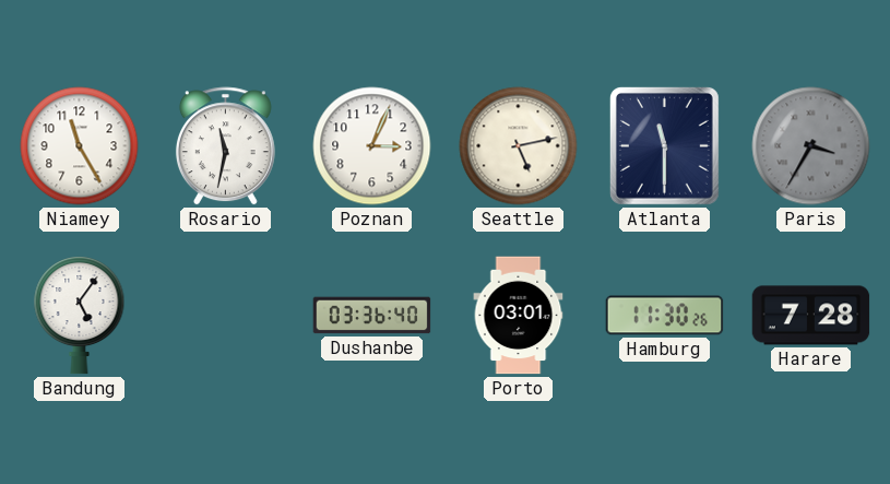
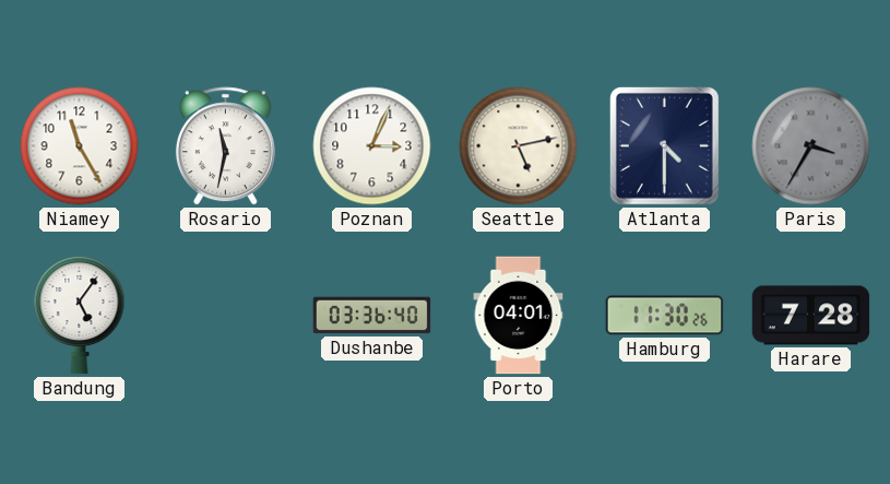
Atlanta: 11:30 -> 4:30 (664, 145)
Porto: 03:01 -> 04:01 (519, 316)
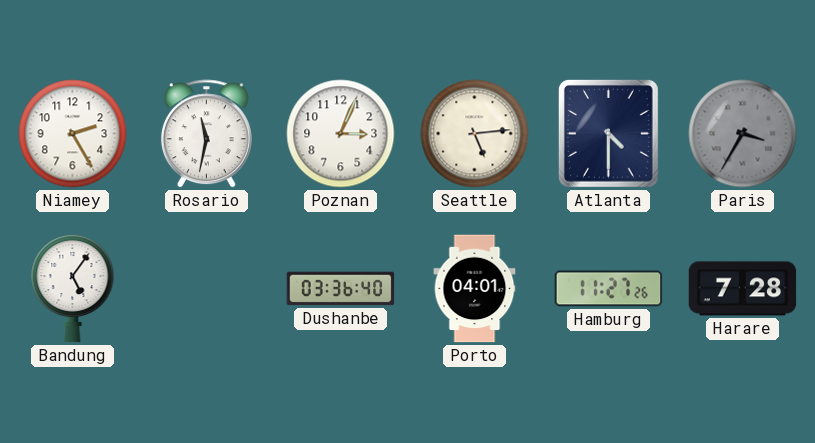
Niamey: 11:25 -> 2:25 (73, 134)
Seattle: 5:13 -> 5:14 (475, 134)
Hamburg: 11:30 -> 11:27 (609, 289)
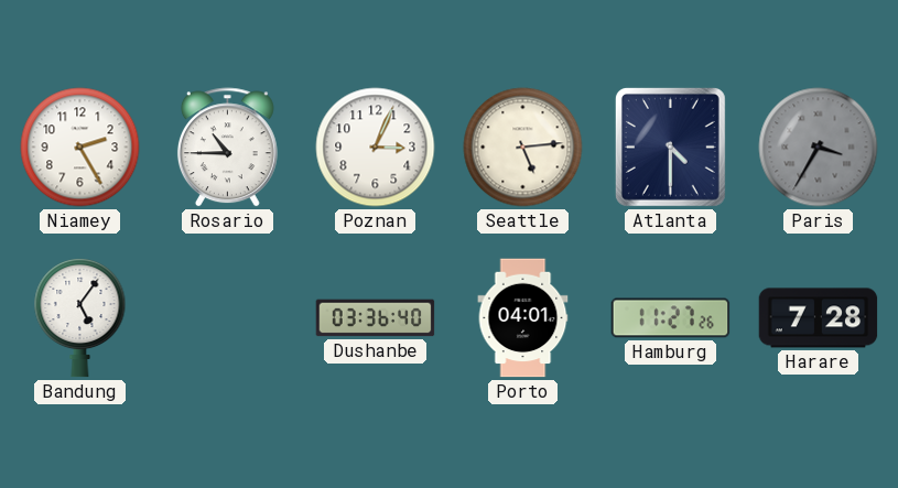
Rosario: 11:32 -> 10:45 (227, 148)
